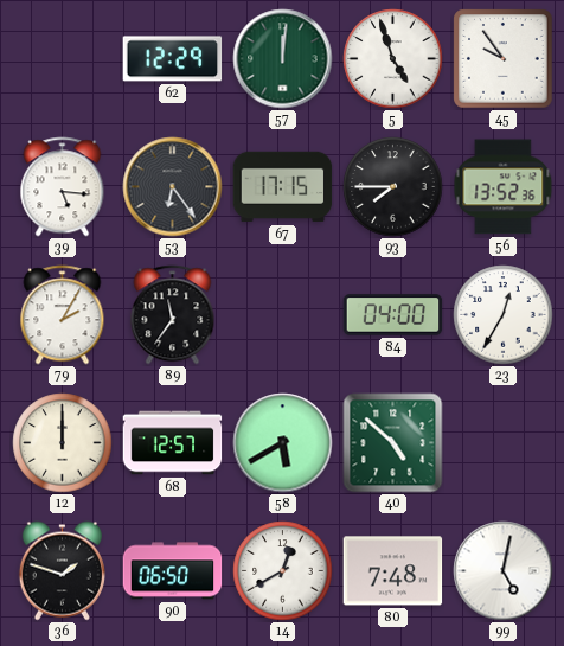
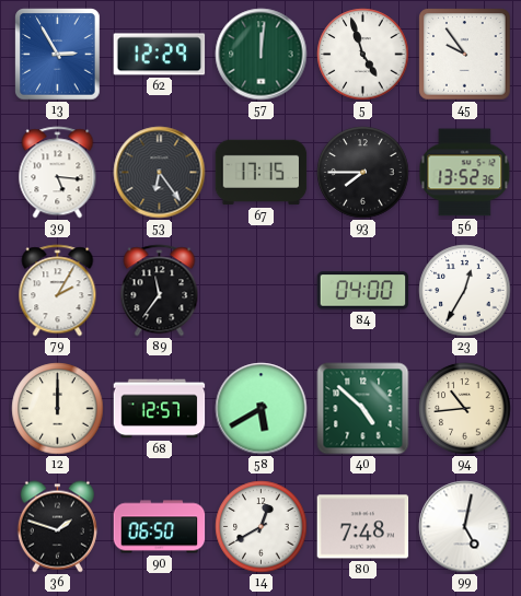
13: none -> 2:55 (58, 55)
94: none -> 10:44 (465, 409)
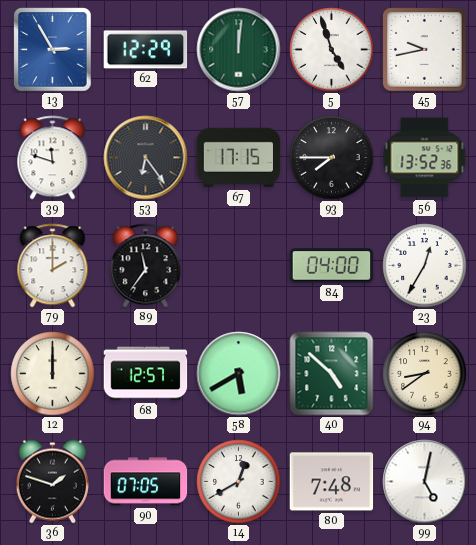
45: 9:54 -> 9:43 (425, 50)
39: 5:16 -> 11:48 (53, 158)
79: 2:05 -> 2:00 (53, 266)
94: 10:44 -> 8:39 (425, 374)
90: 06:50 -> 07:05 (146, 482)
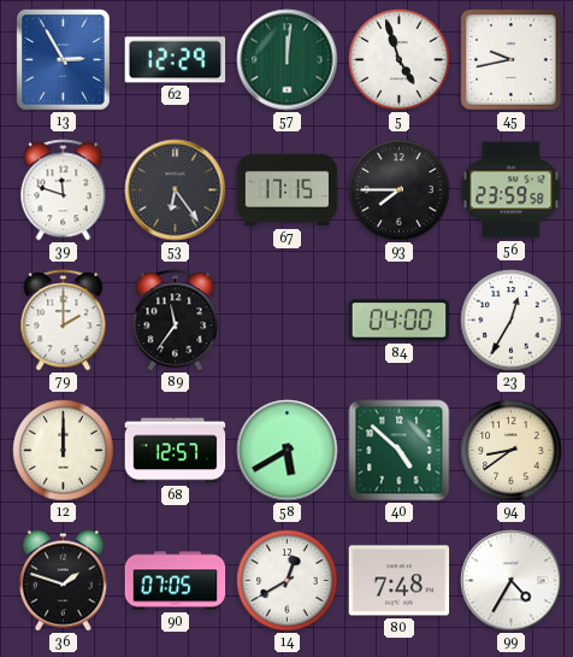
56: 13:52 -> 23:59 (512, 190)
99: 5:02 -> 4:35 (512, 581)
